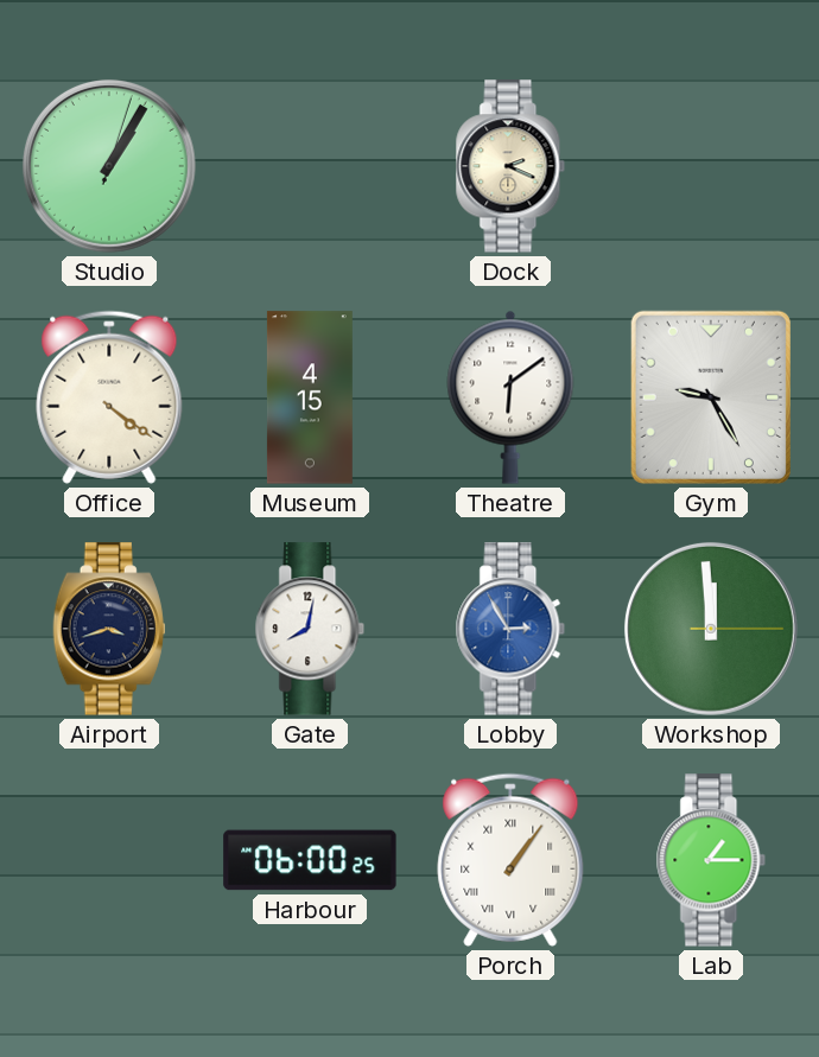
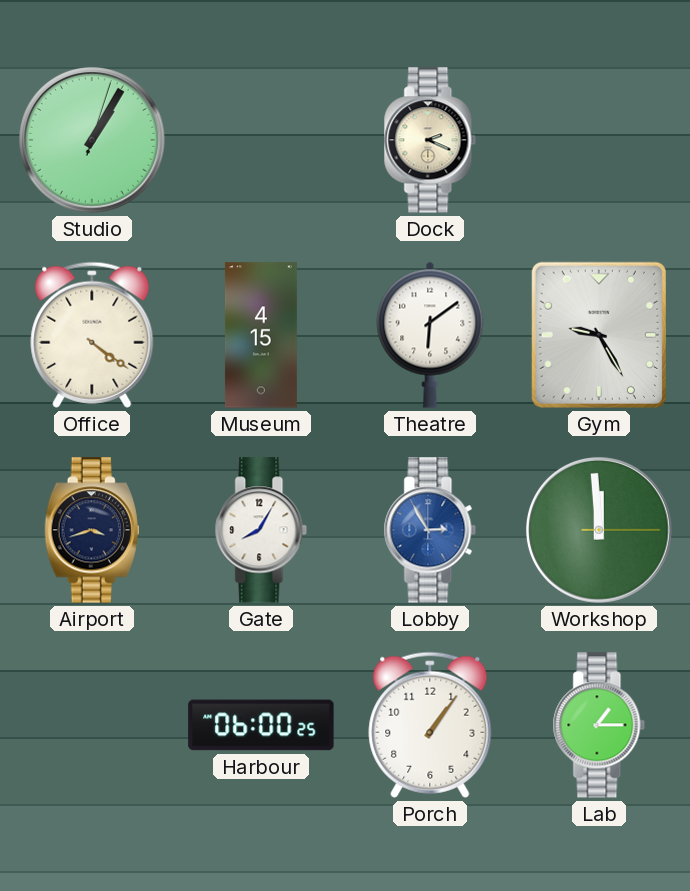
Gate: 8:02 -> 8:05 (261, 530)
Porch numerals: Roman -> Arabic (430, 725)
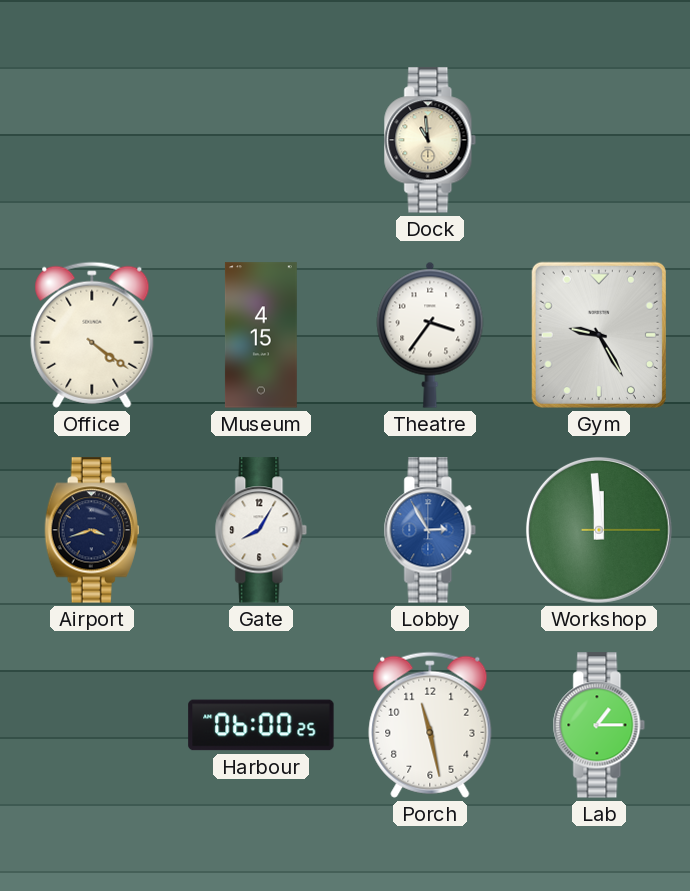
Studio: 1:05 -> none (92, 140)
Dock: 2:19 -> 10:59 (430, 140)
Theatre: 6:09 -> 3:36 (430, 335)
Porch: 1:06 -> 11:28 (430, 725)
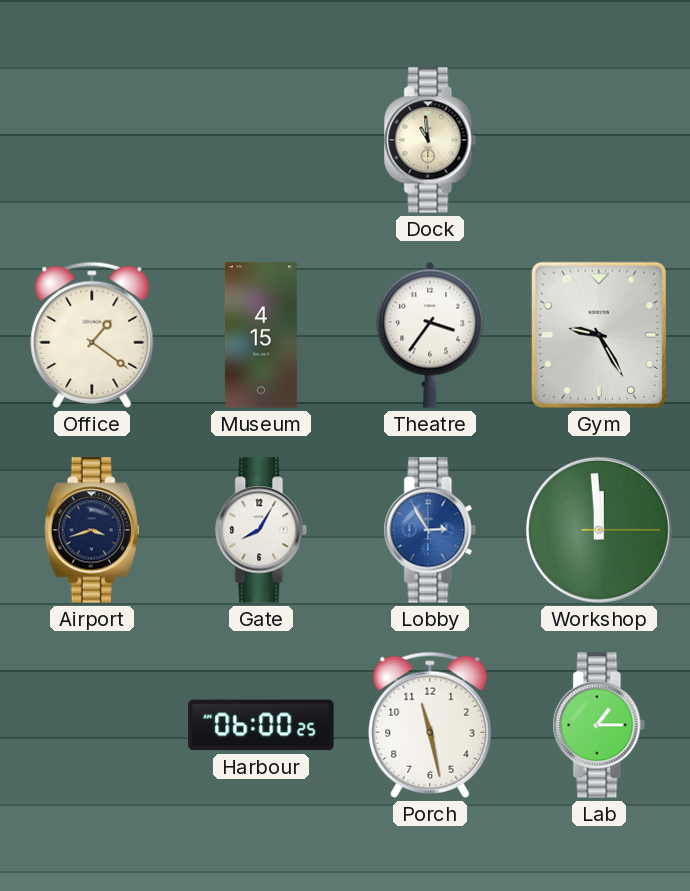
Office: 4:21 -> 1:21 (92, 335)
